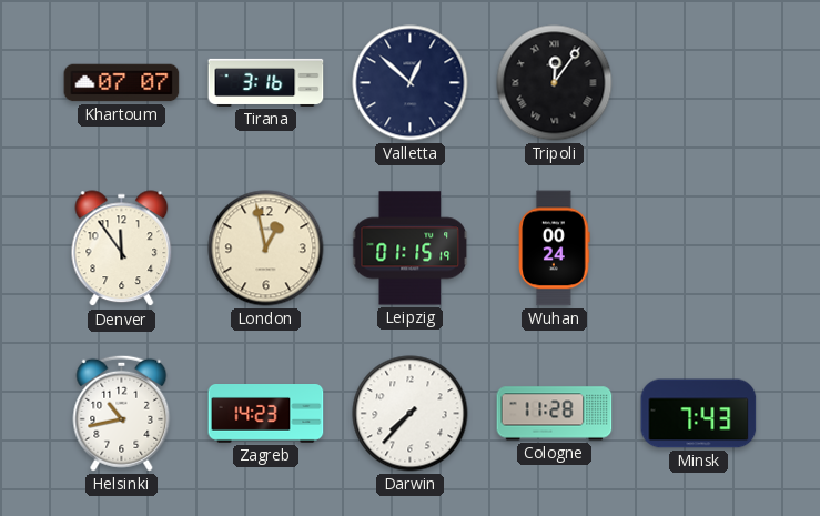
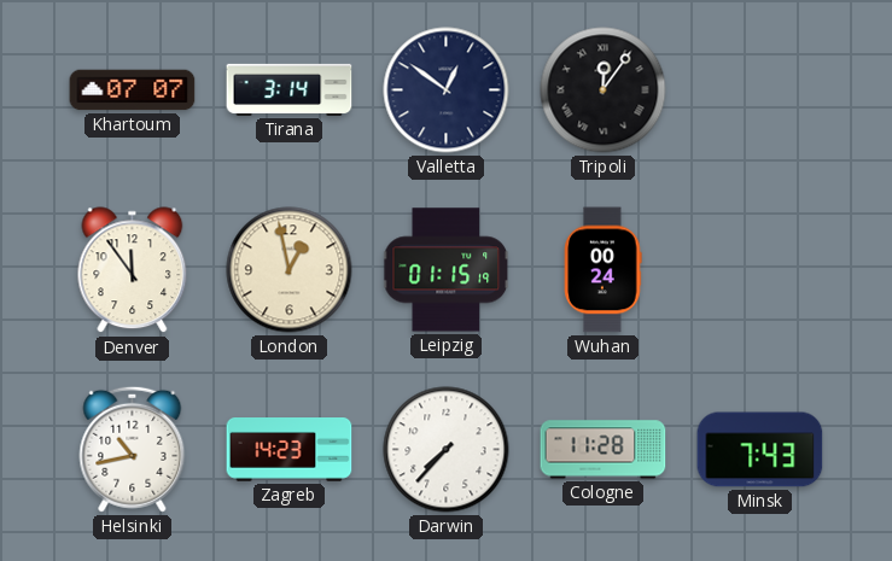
Tirana: 3:16 -> 3:14 (290, 89)
Valletta: 12:52 -> 12:51 (447, 90)
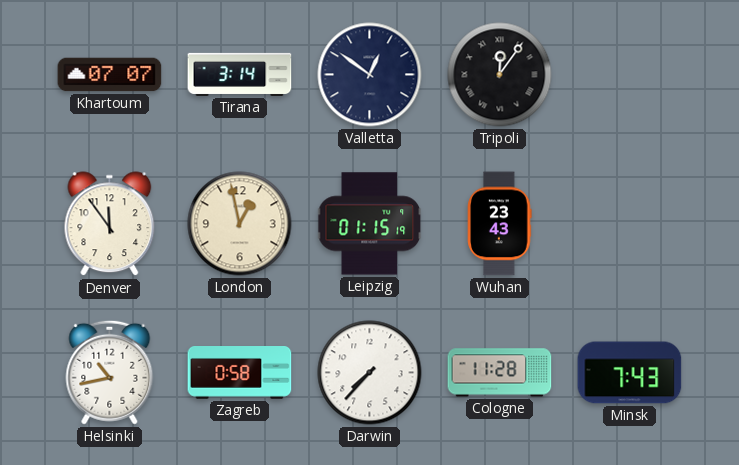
Wuhan: 00:24 -> 23:43 (500, 224)
Zagreb: 14:23 -> 0:58 (240, 373)
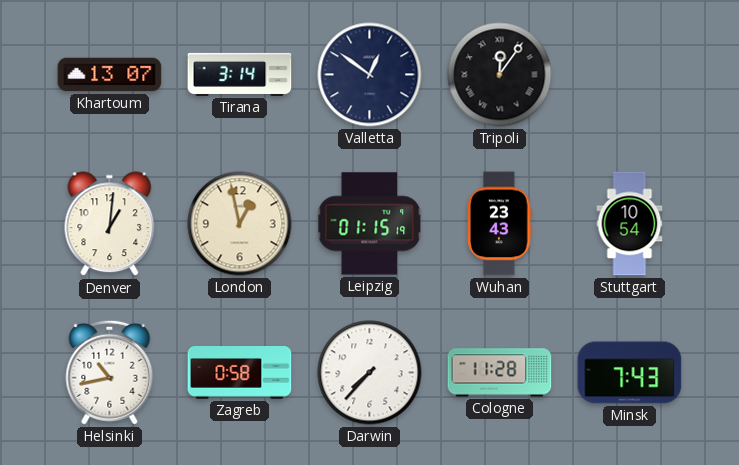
Khartoum: 07:07 -> 13:07 (110, 75)
Denver: 11:54 -> 1:01 (110, 224)
Stuttgart: none -> 10:54 (630, 224)
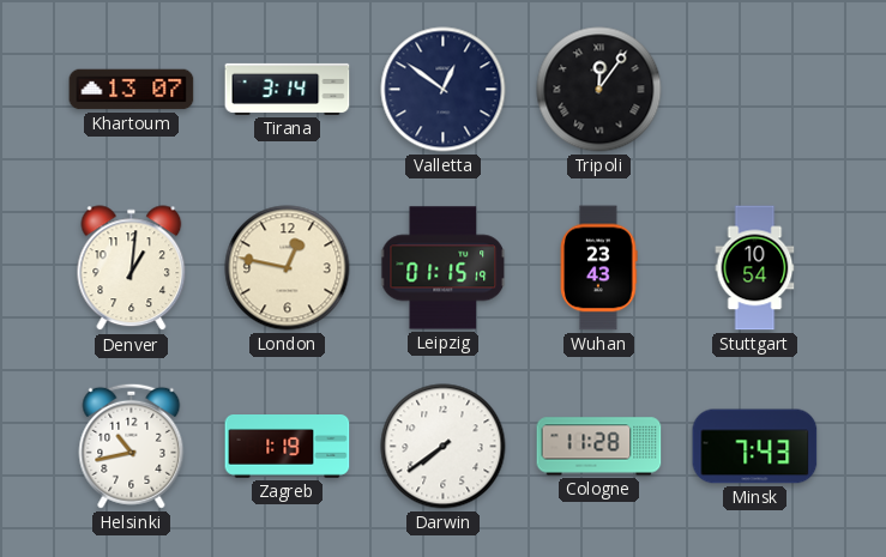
London: 12:58 -> 12:47 (288, 268)
Zagreb: 0:58 -> 1:19 (288, 447)
Darwin: 7:37 -> 7:39 (444, 447)
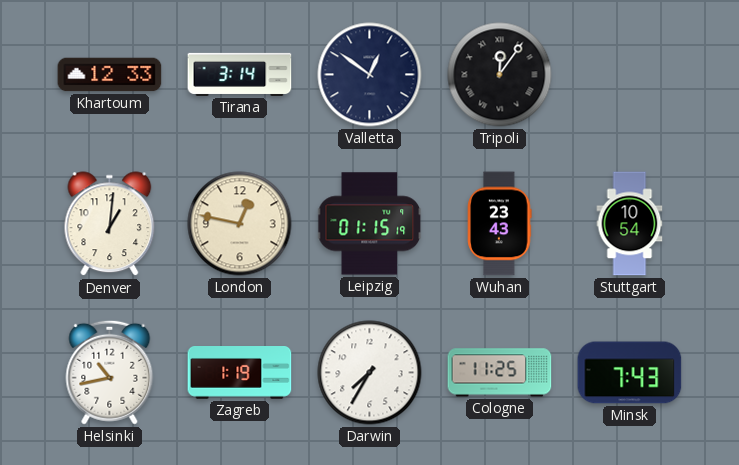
Khartoum: 13:07 -> 12:33 (110, 75)
Darwin: 7:39 -> 7:35 (370, 373)
Cologne: 11:28 -> 11:25 (500, 373)
